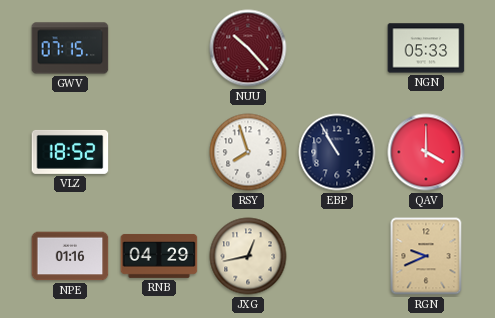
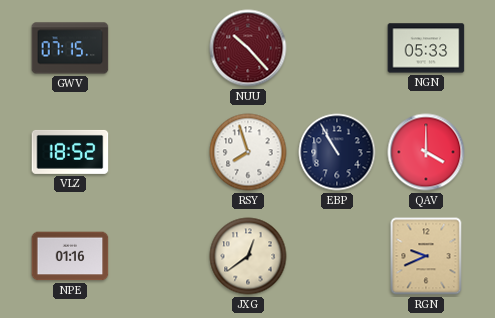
RNB: 04:29 -> none (159, 256)
JXG: 12:43 -> 12:39 (248, 256)
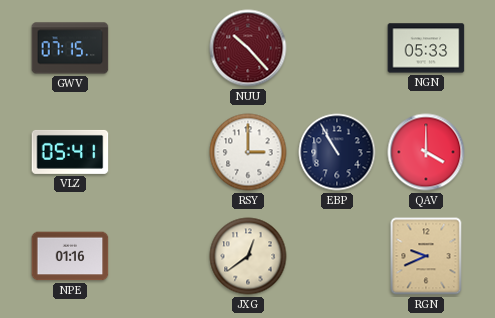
VLZ: 18:52 -> 05:41 (70, 152)
RSY: 7:57 -> 3:00 (248, 152)
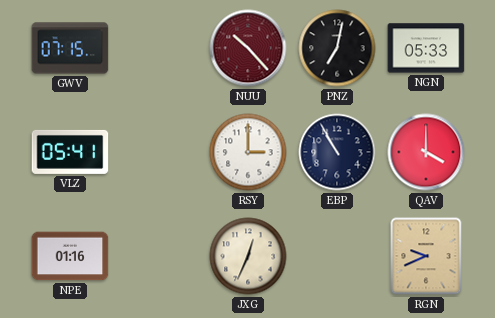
PNZ: none -> 7:02 (337, 48)
JXG: 12:39 -> 12:34 (248, 256)
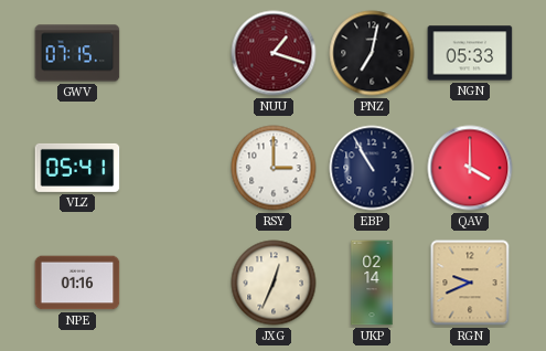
NUU: 10:23 -> 1:18 (274, 53)
UKP: none -> 02:14 (372, 283)
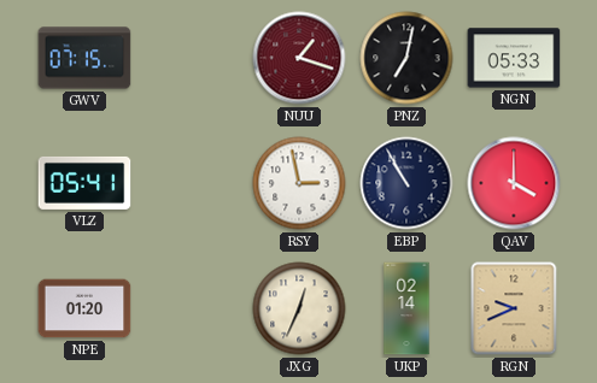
RSY: 3:00 -> 2:58 (299, 183)
NPE: 01:16 -> 01:20 (84, 308)
